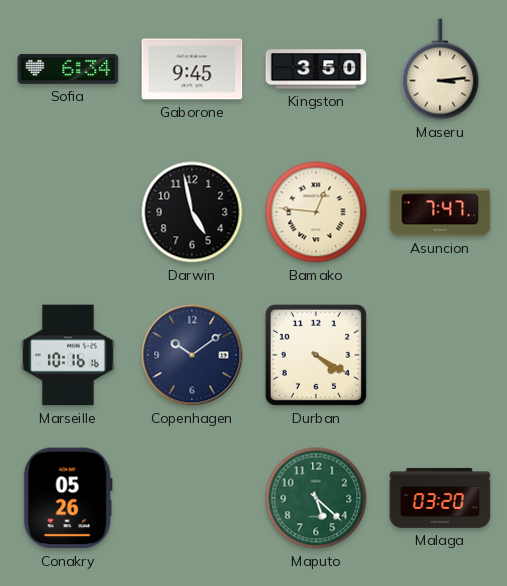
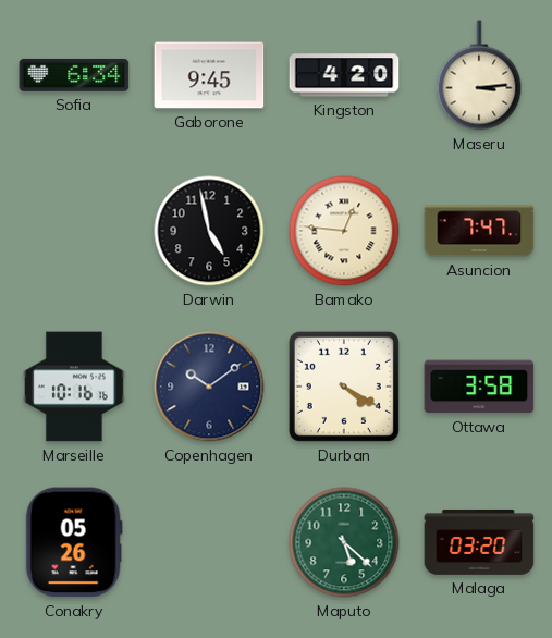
Kingston: 3:50 -> 4:20 (344, 75)
Ottawa: none -> 3:58 (479, 387)
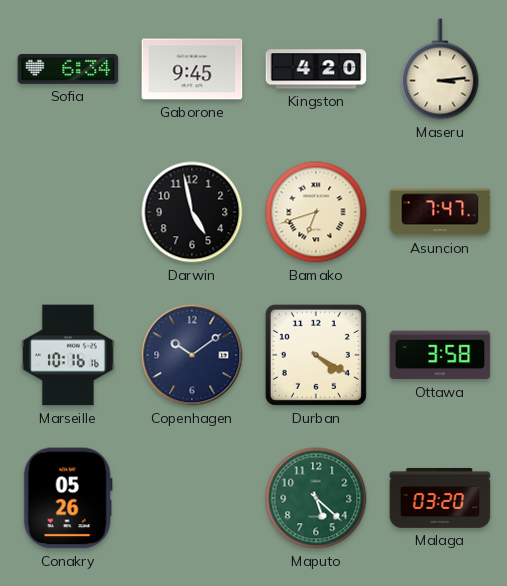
Bamako: 12:46 -> 6:42 (316, 212)
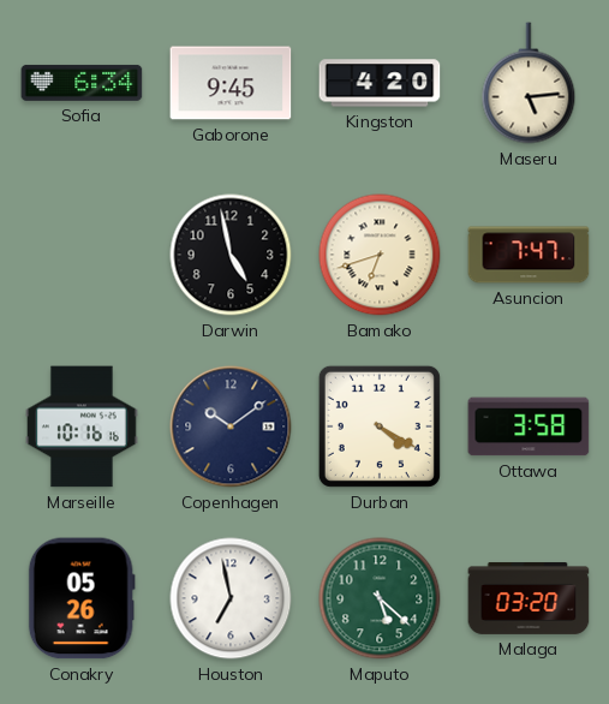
Maseru: 3:14 -> 5:14 (529, 83)
Houston: none -> 6:58 (231, 598)
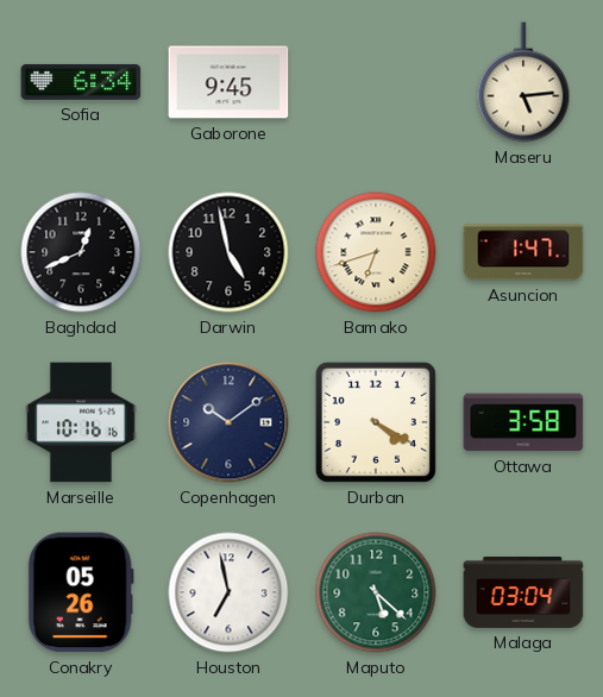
Kingston: 4:20 -> none (380, 83)
Baghdad: none -> 12:41 (81, 252)
Asuncion: 7:47 -> 1:47 (523, 252)
Malaga: 03:20 -> 03:04 (523, 592)
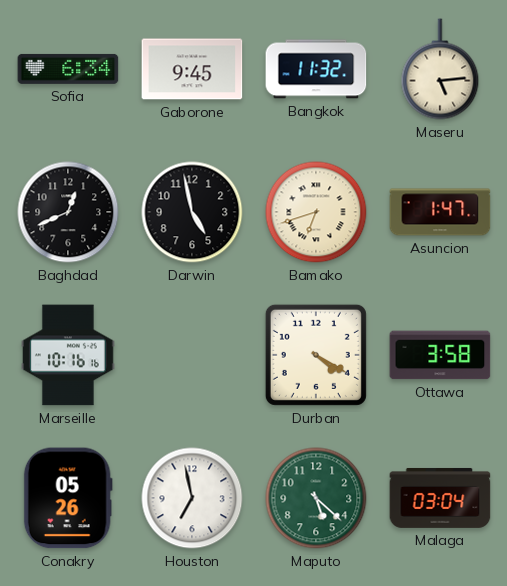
Bangkok: none -> 11:32 (316, 69)
Copenhagen: 10:09 -> none (228, 422)
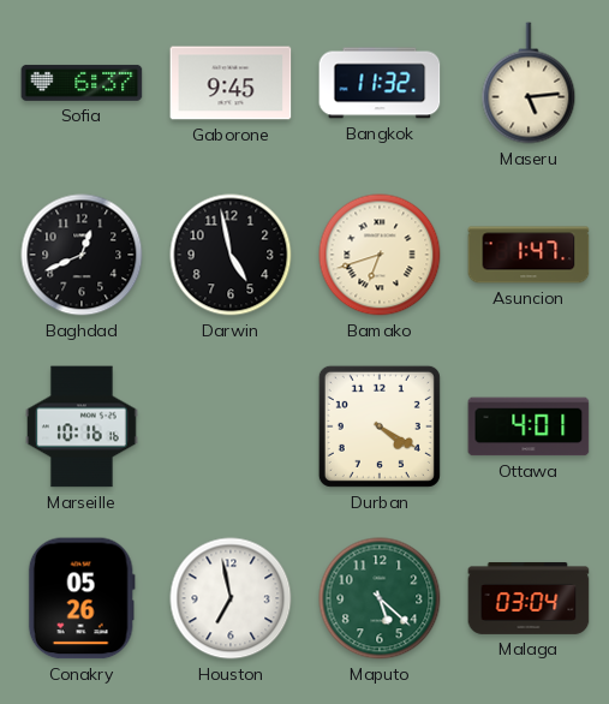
Sofia: 6:34 -> 6:37 (82, 83)
Ottawa: 3:58 -> 4:01 (529, 426)
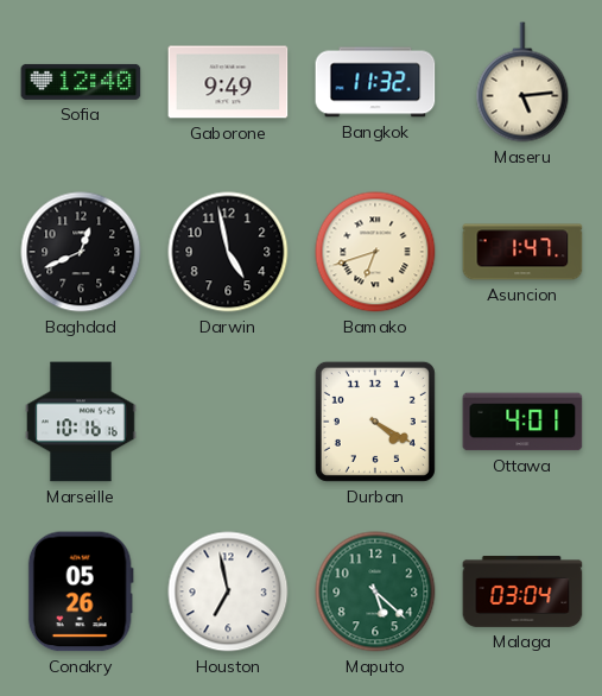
Sofia: 6:37 -> 12:40 (81, 82)
Gaborone: 9:45 -> 9:49 (228, 82)
